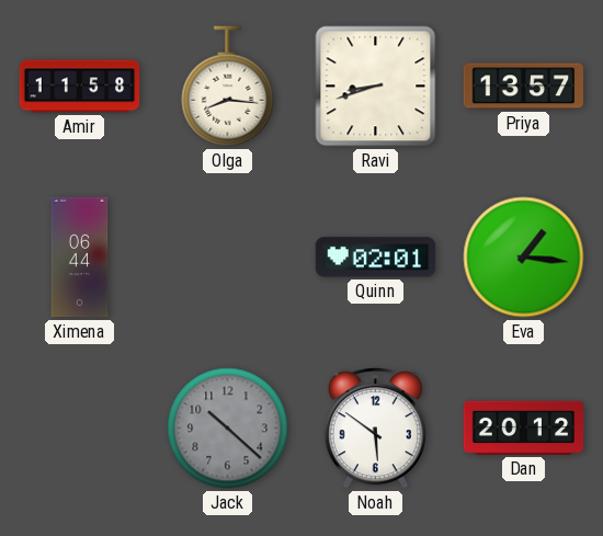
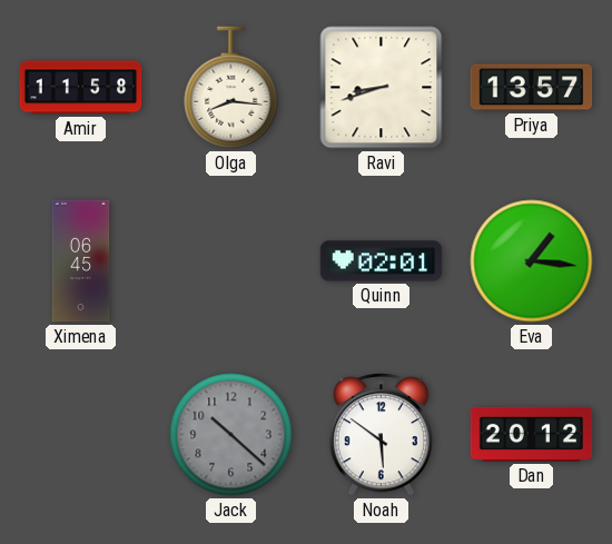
Ximena: 06:44 -> 06:45 (81, 261)
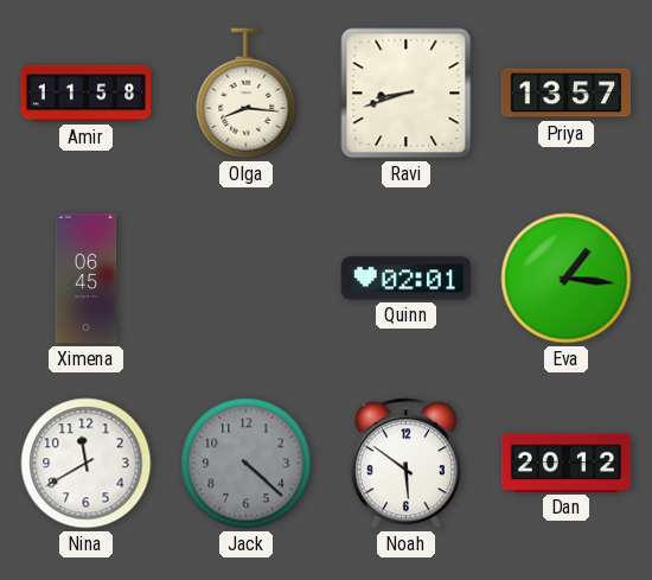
Nina: none -> 11:40 (87, 464)
Jack: 10:22 -> 4:22 (247, 464)
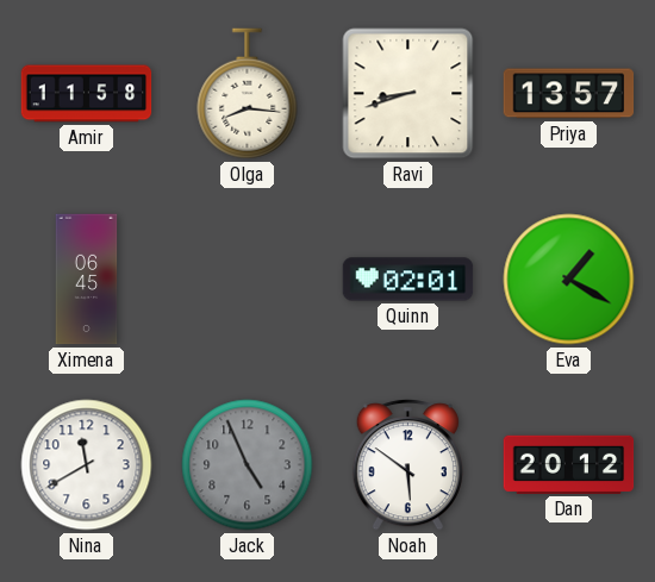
Eva: 1:16 -> 1:20 (569, 280)
Jack: 4:22 -> 4:56 (248, 465)
